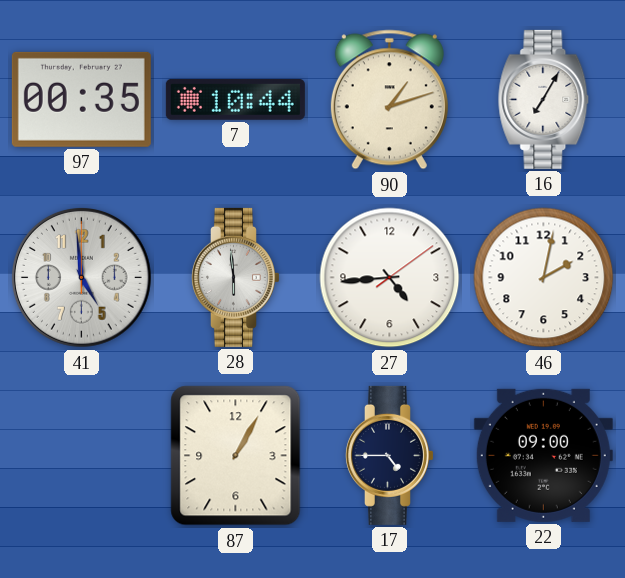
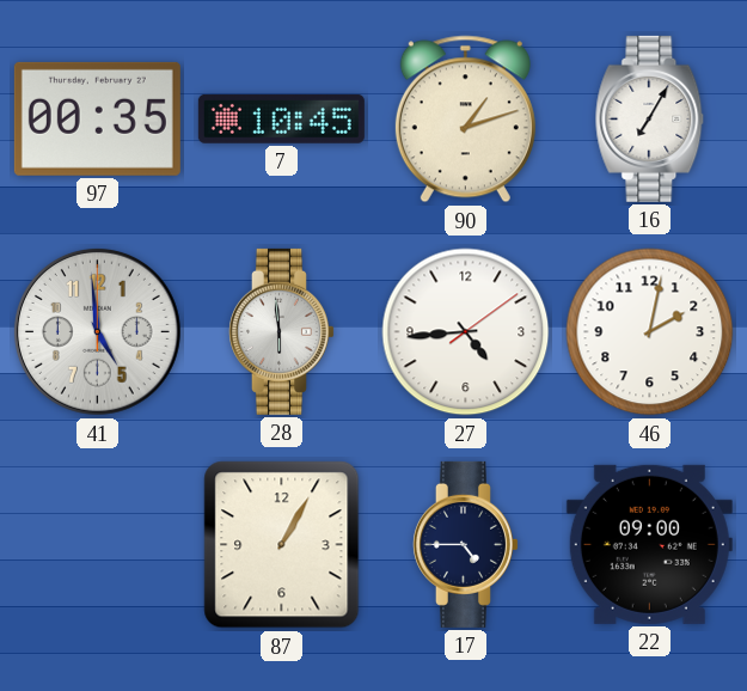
7: 10:44 -> 10:45 (281, 118)
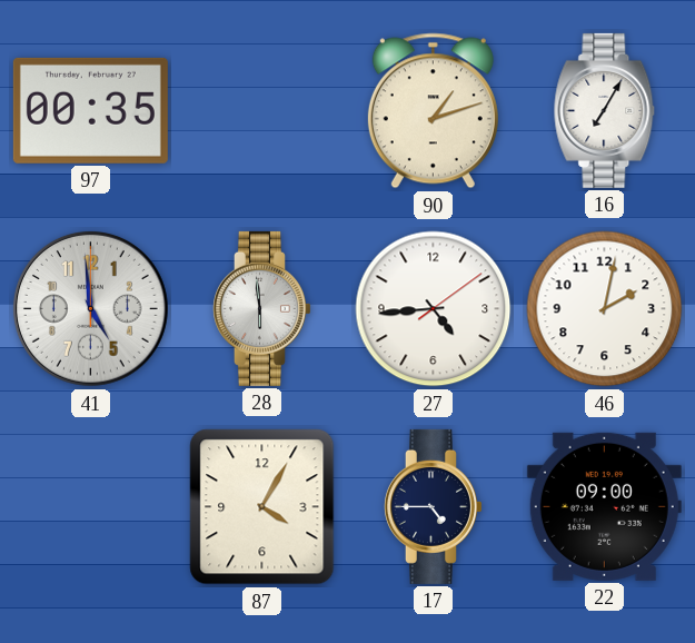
7: 10:45 -> none (281, 118)
87: 1:05 -> 4:05 (262, 507)
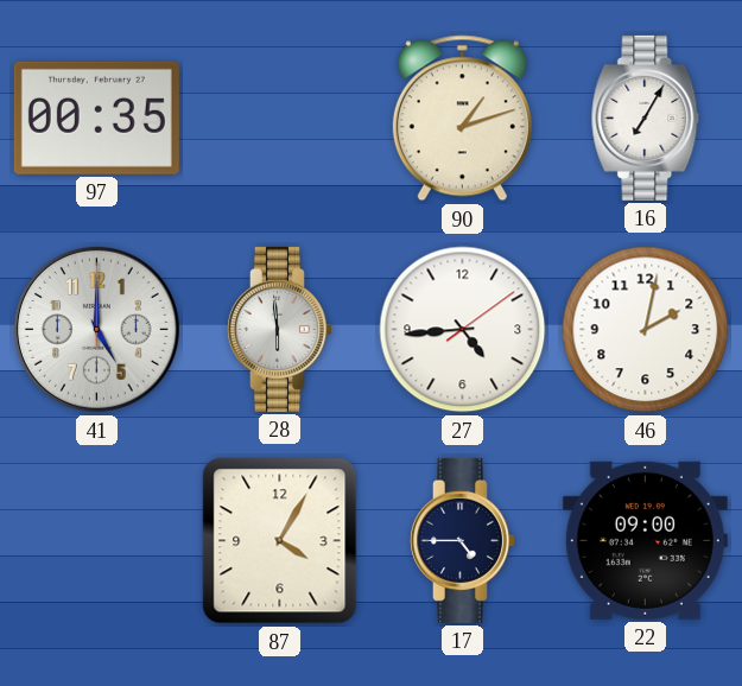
41: 4:59 -> 5:00 (96, 329)
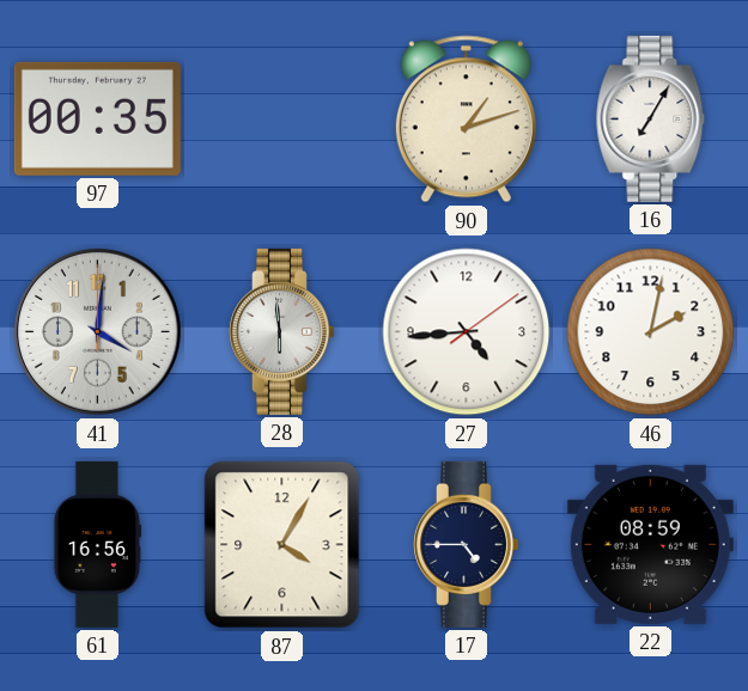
41: 5:00 -> 4:01 (97, 331)
61: none -> 16:56 (98, 544)
22: 09:00 -> 08:59 (650, 544)
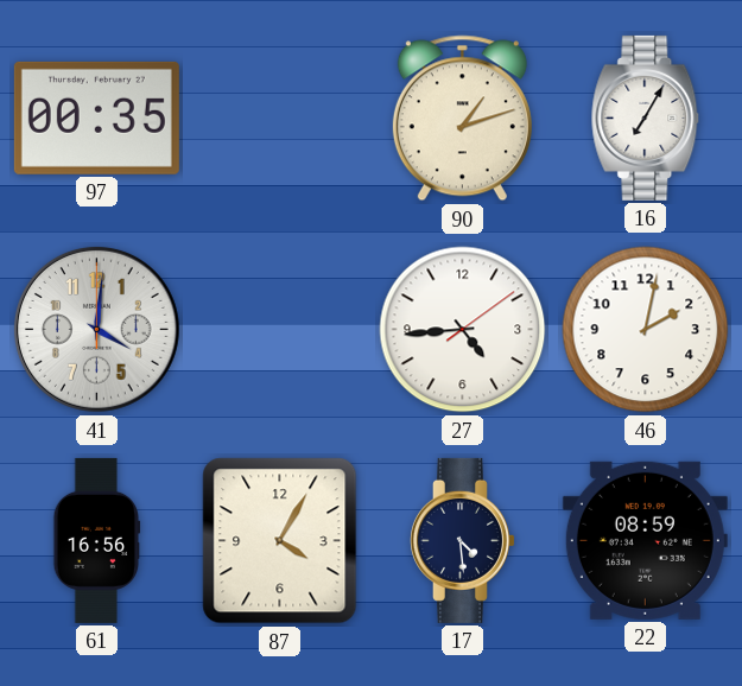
28: 5:59 -> none (281, 331)
17: 4:45 -> 4:29 (462, 540)
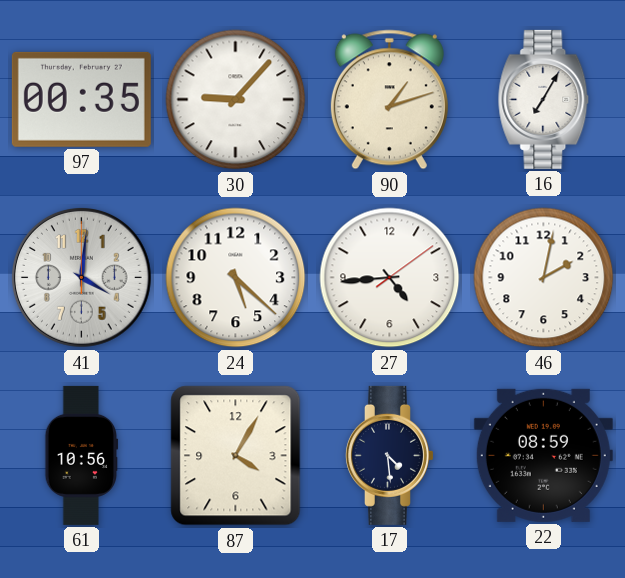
30: none -> 9:07 (236, 100)
24: none -> 5:22 (236, 278)
61: 16:56 -> 10:56 (82, 455)
